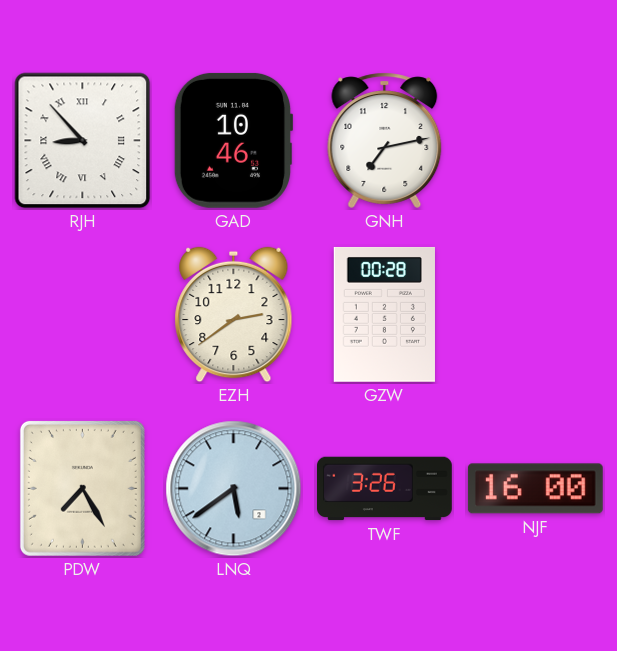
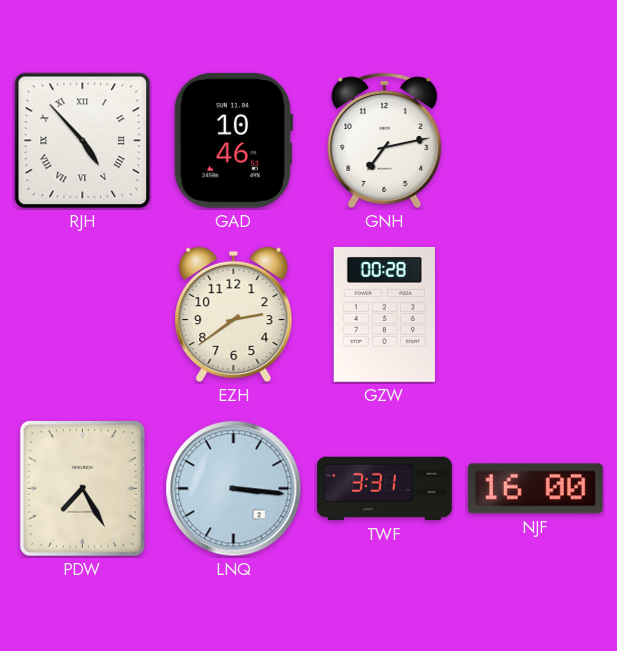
RJH: 8:53 -> 4:53 (83, 141)
LNQ: 5:39 -> 3:16 (234, 489)
TWF: 3:26 -> 3:31 (385, 489)
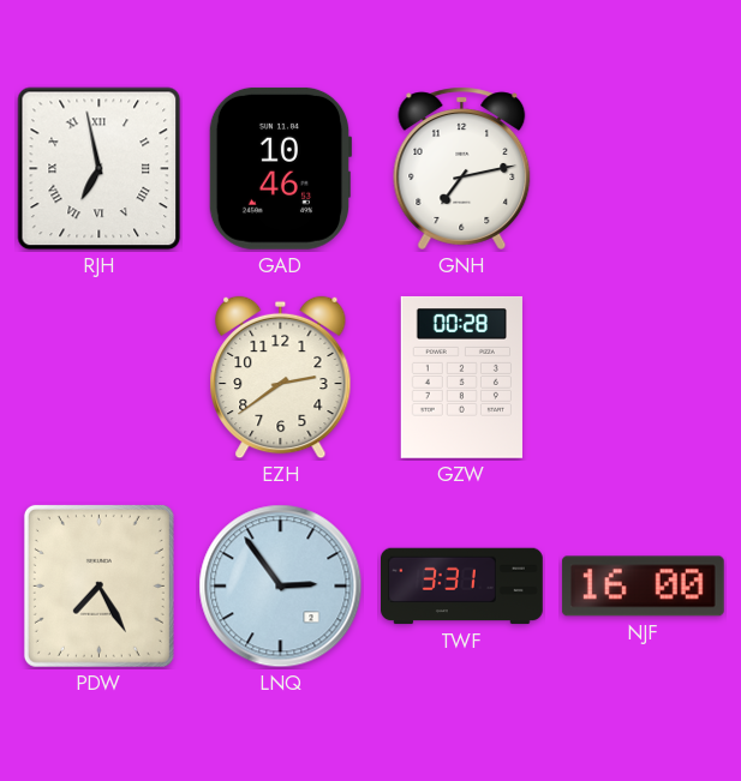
RJH: 4:53 -> 6:58 (100, 169)
LNQ: 3:16 -> 2:54 (281, 587)
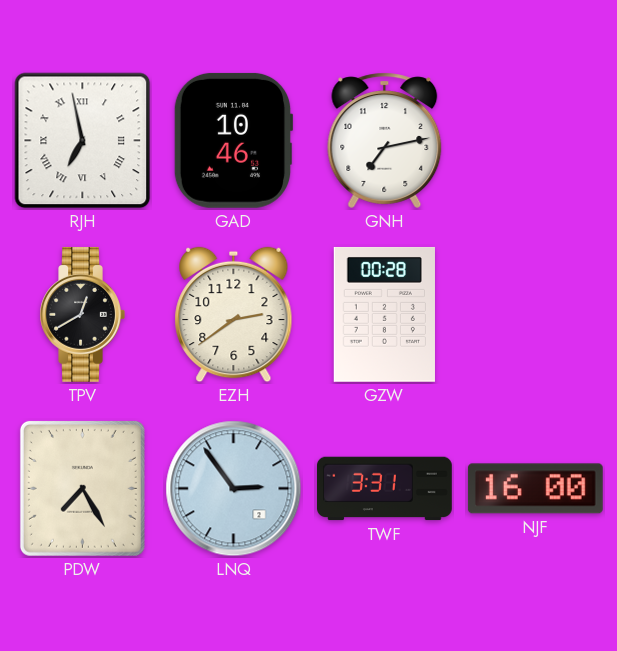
TPV: none -> 12:40 (82, 314)
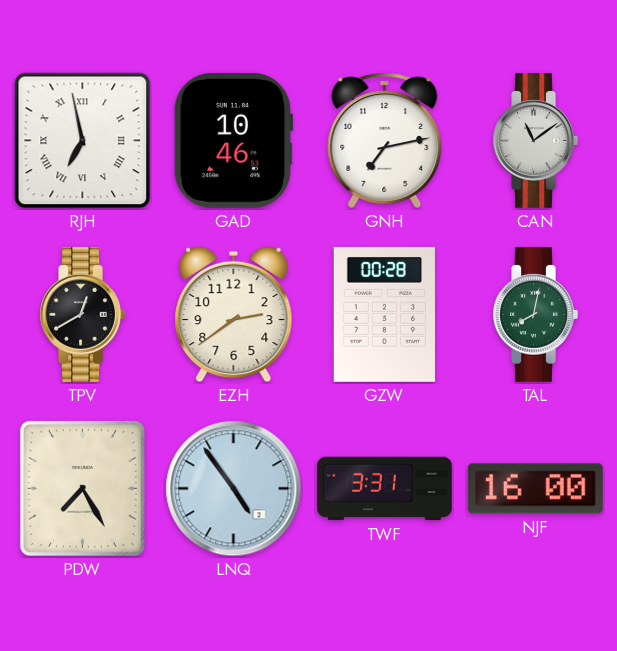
CAN: none -> 11:09 (535, 140)
TAL: none -> 8:02 (535, 314)
LNQ: 2:54 -> 4:54 (234, 489)
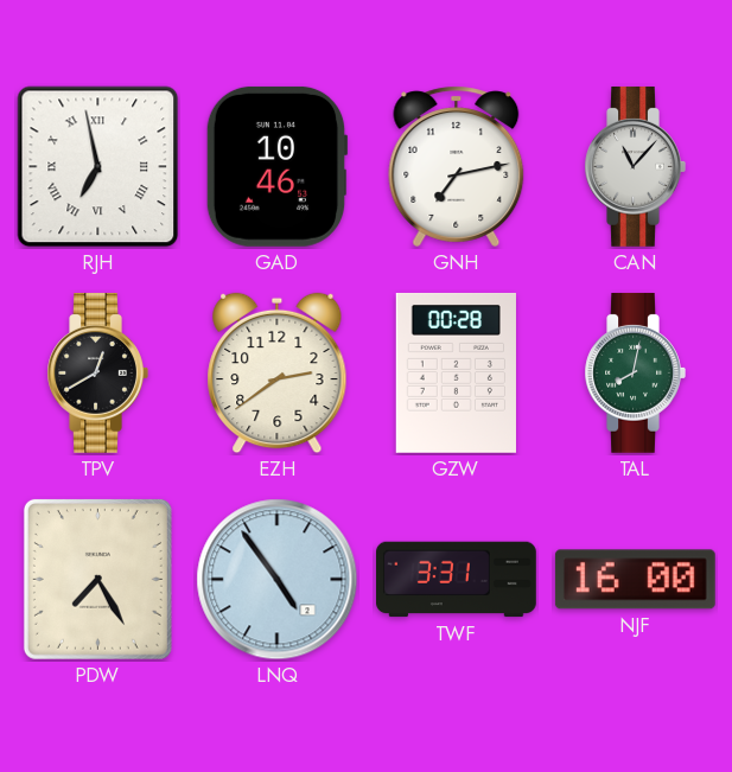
CAN: 11:09 -> 11:07 (635, 166)
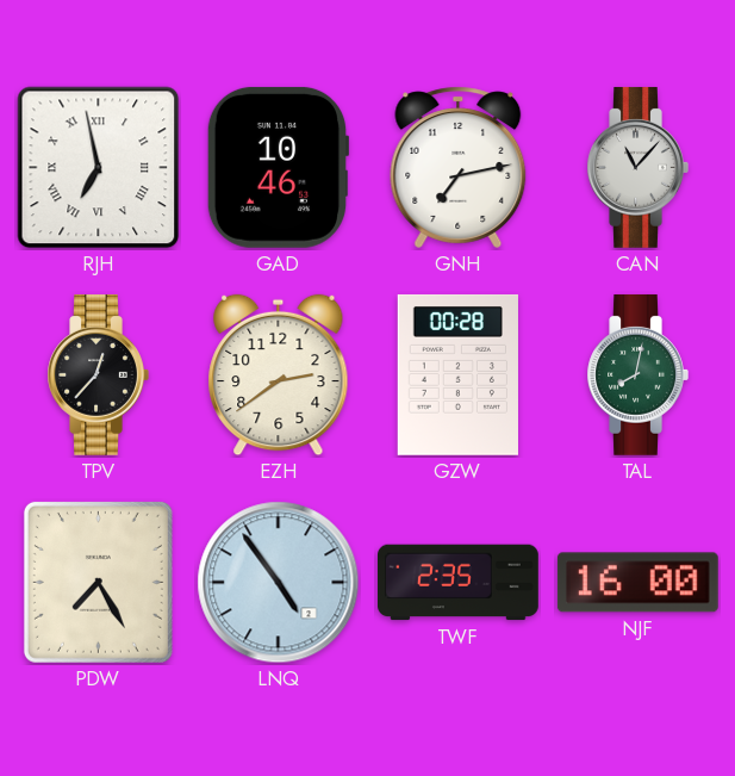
TPV: 12:40 -> 12:37 (98, 374)
TWF: 3:31 -> 2:35 (459, 583)
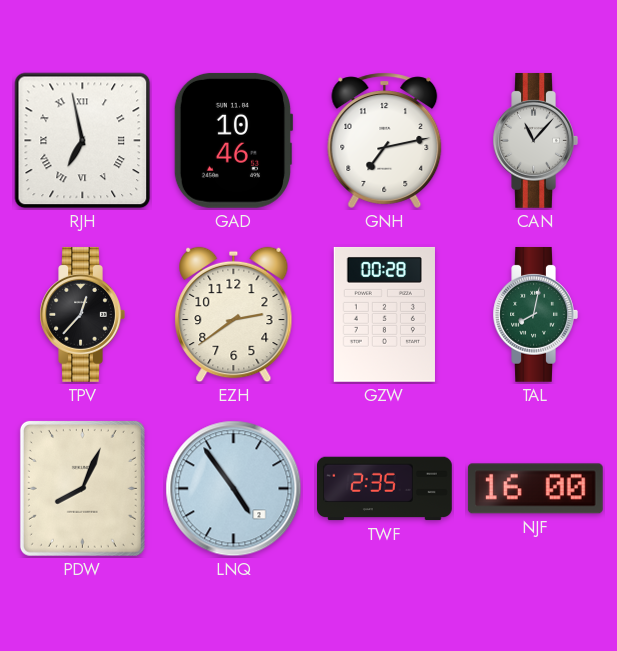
PDW: 7:25 -> 8:04 (82, 488)
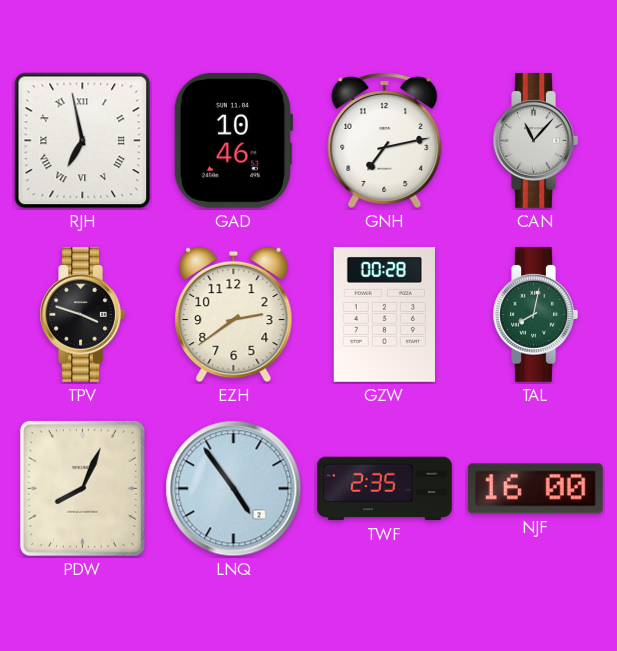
TPV: 12:37 -> 3:48 (82, 314)
